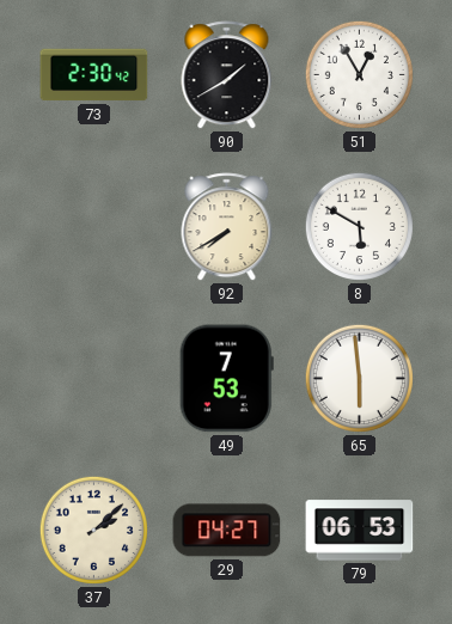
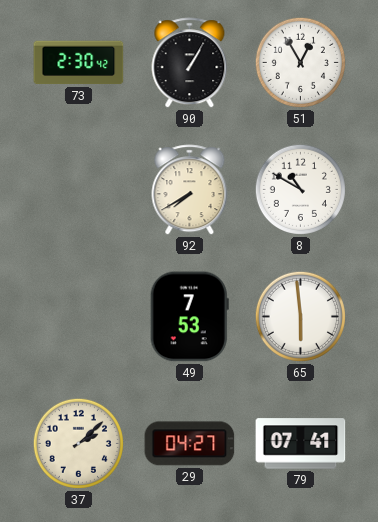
90: 1:40 -> 1:05 (190, 63)
8: 5:50 -> 10:50 (300, 189)
79: 06:53 -> 07:41 (301, 444)
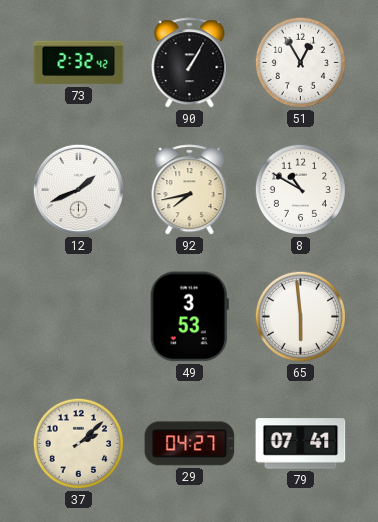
73: 2:30 -> 2:32 (79, 63)
12: none -> 1:41 (78, 189)
92: 7:40 -> 7:43 (190, 190)
49: 7:53 -> 3:53 (189, 317)
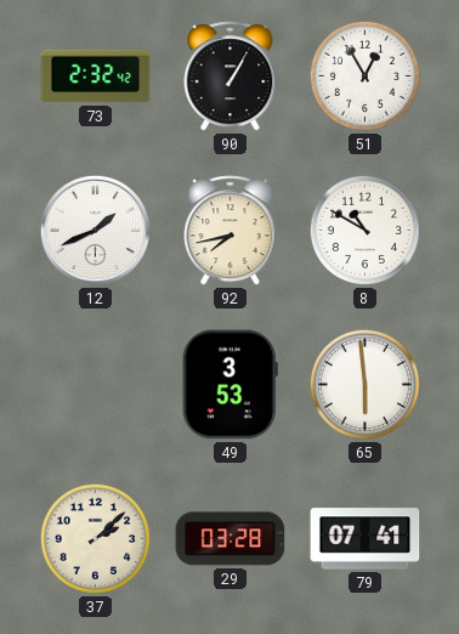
29: 04:27 -> 03:28 (231, 539)
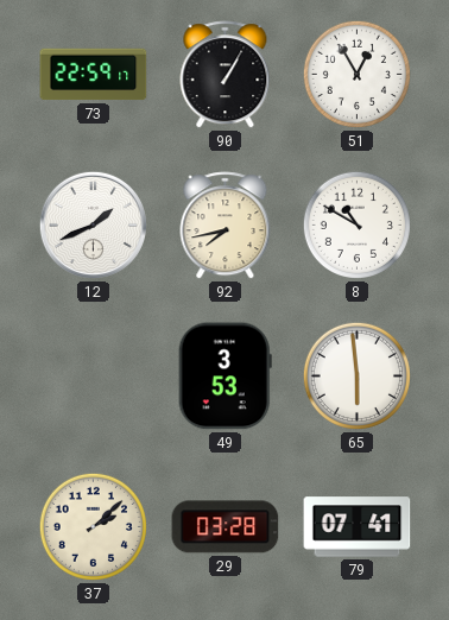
73: 2:32 -> 22:59 (94, 75)
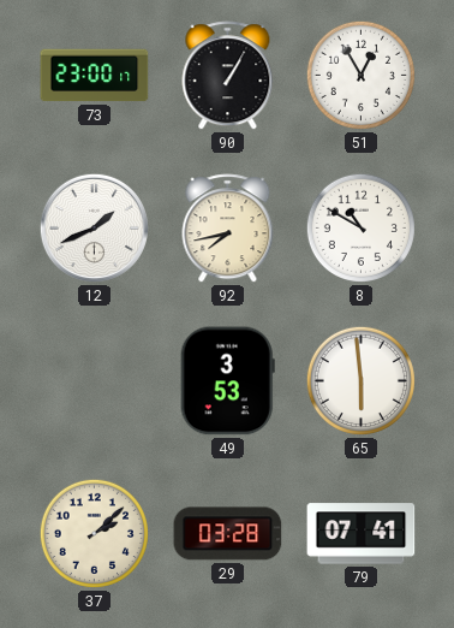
73: 22:59 -> 23:00 (95, 76)
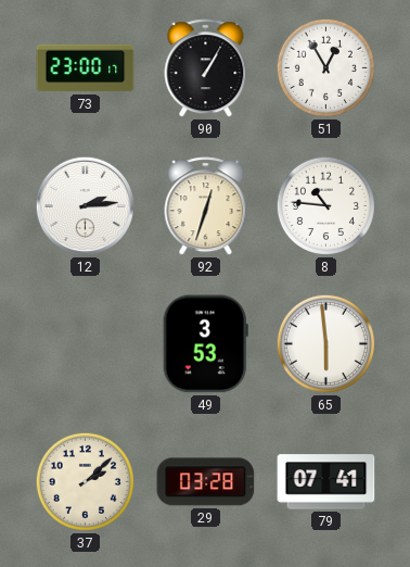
12: 1:41 -> 2:14 (85, 205)
92: 7:43 -> 12:33 (206, 206)
8: 10:50 -> 10:46 (325, 205)
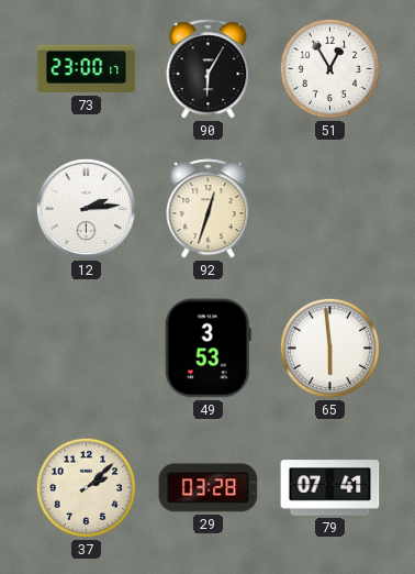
90: 1:05 -> 6:05 (209, 69)
8: 10:46 -> none (325, 205)
